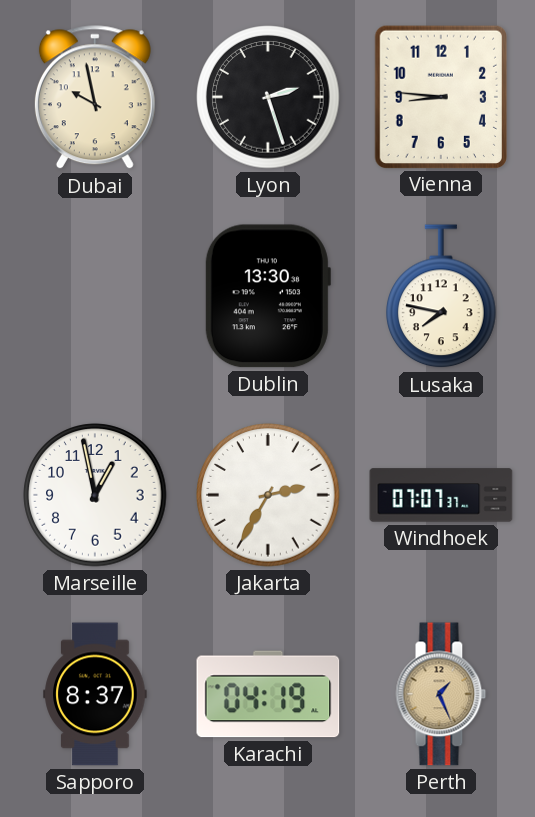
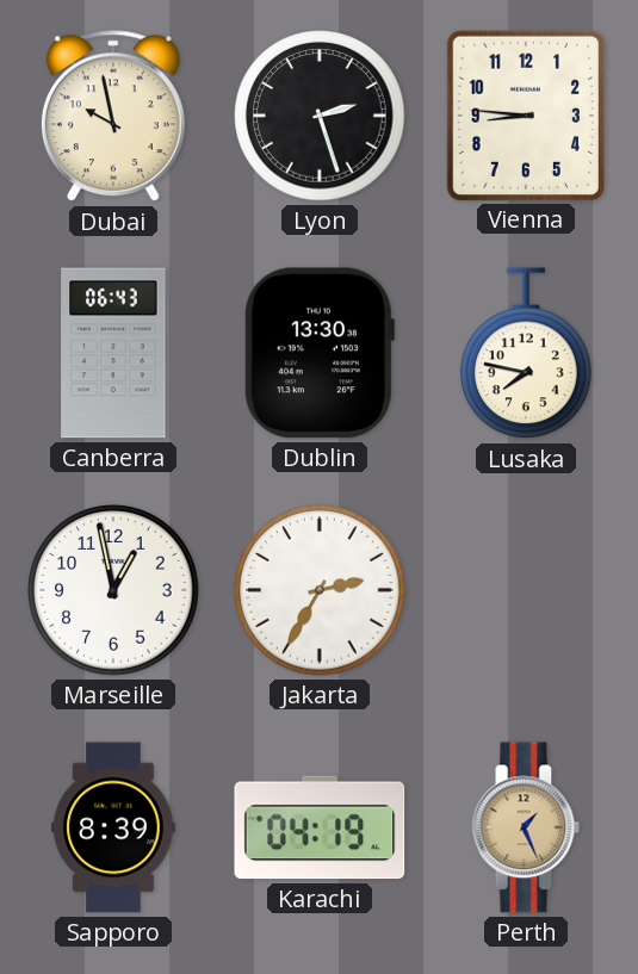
Canberra: none -> 06:43 (113, 353)
Windhoek: 07:07 -> none (441, 495)
Sapporo: 8:37 -> 8:39 (113, 827)
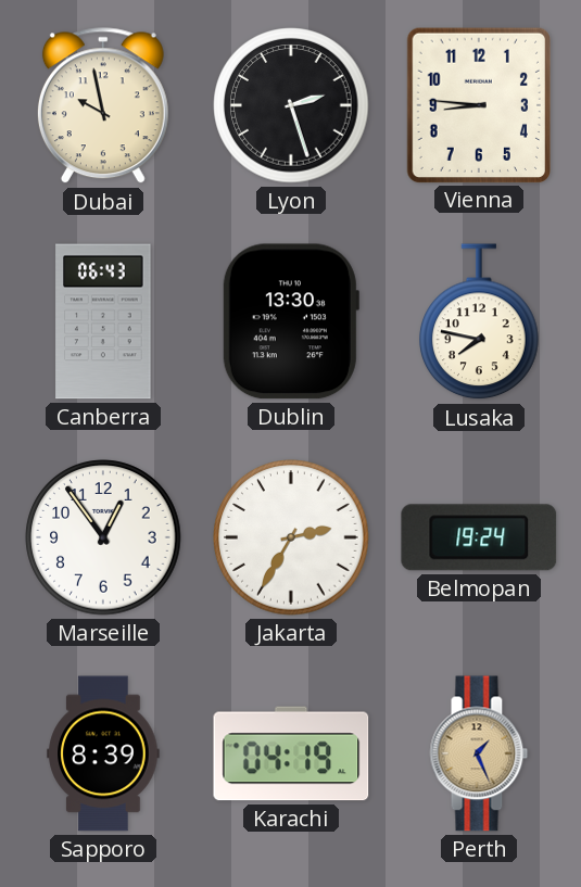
Marseille: 12:58 -> 12:54 (103, 537)
Belmopan: none -> 19:24 (479, 537)
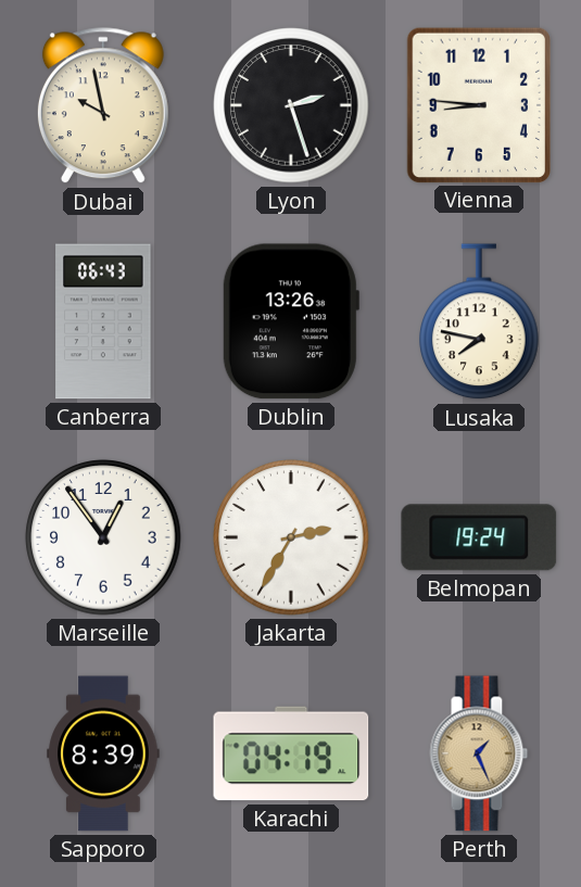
Dublin: 13:30 -> 13:26 (290, 321)
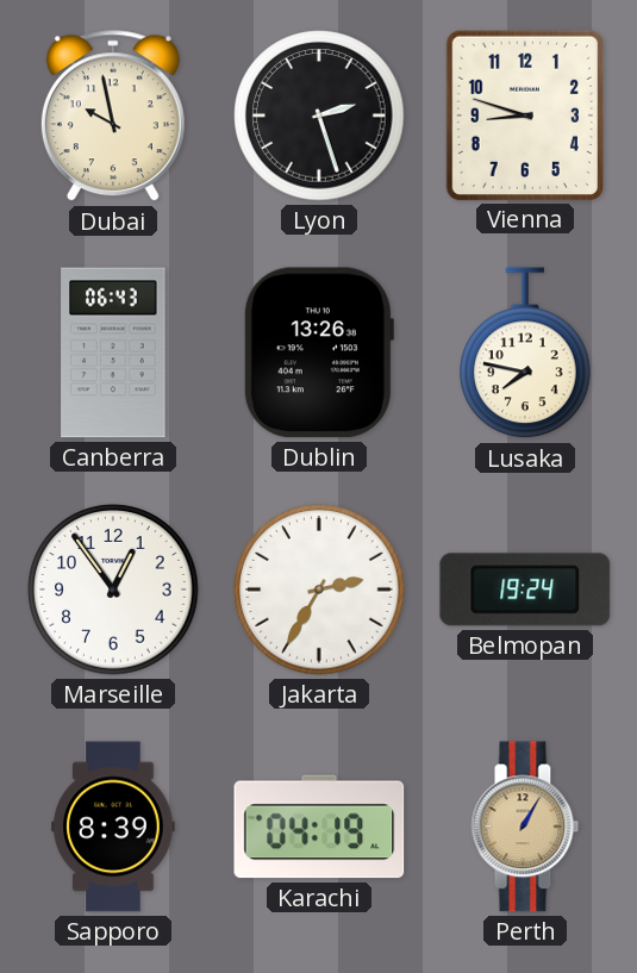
Vienna: 8:46 -> 8:48 (524, 114)
Perth: 1:26 -> 1:05 (525, 827)
